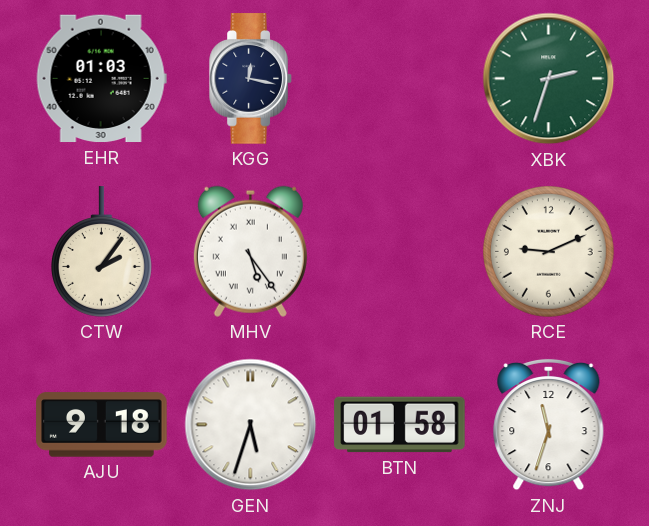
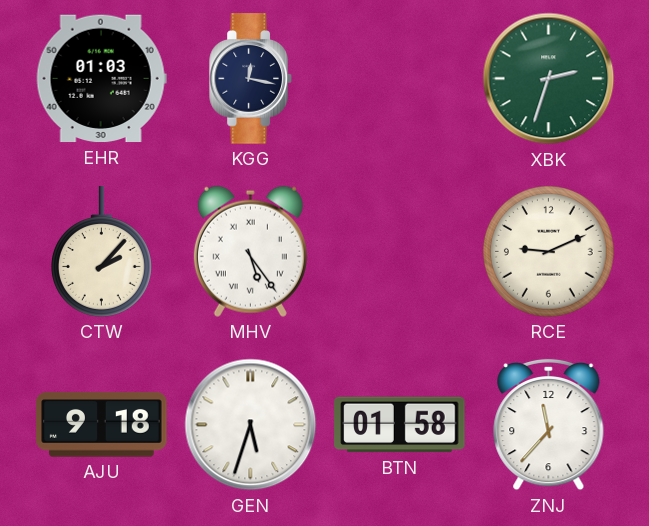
CTW: 2:06 -> 2:07 (101, 252)
ZNJ: 11:33 -> 11:37 (549, 425)
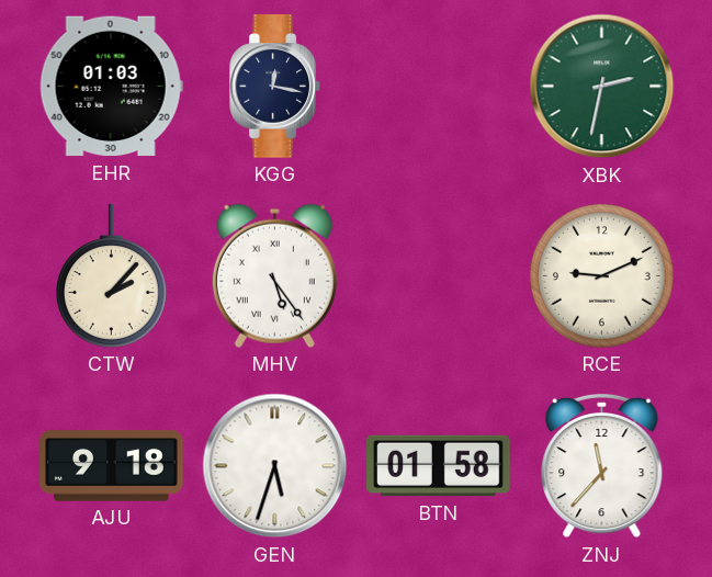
XBK: 2:33 -> 2:32 (602, 87)
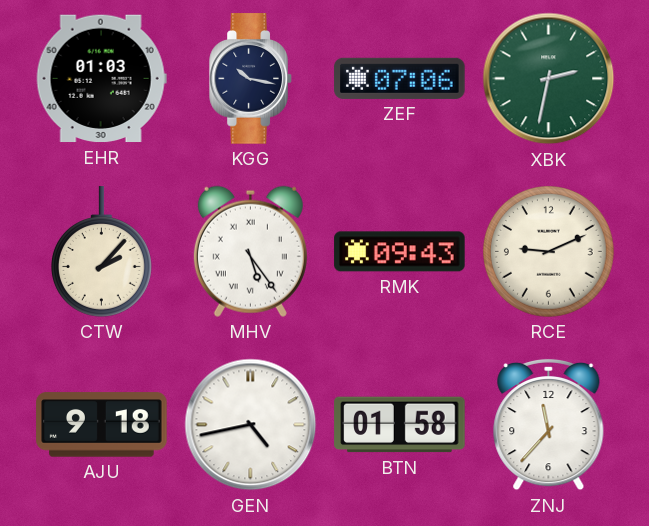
KGG: 12:17 -> 10:17 (251, 79)
ZEF: none -> 07:06 (400, 78)
RMK: none -> 09:43 (400, 252)
GEN: 5:33 -> 4:43 (251, 425)
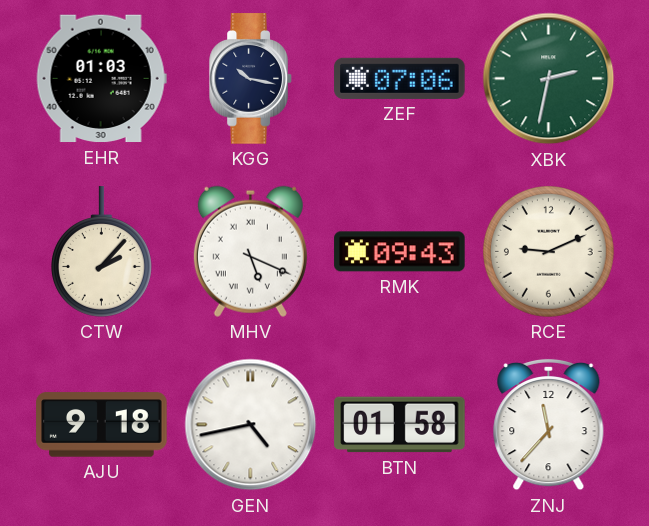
MHV: 5:24 -> 5:19 (250, 251)
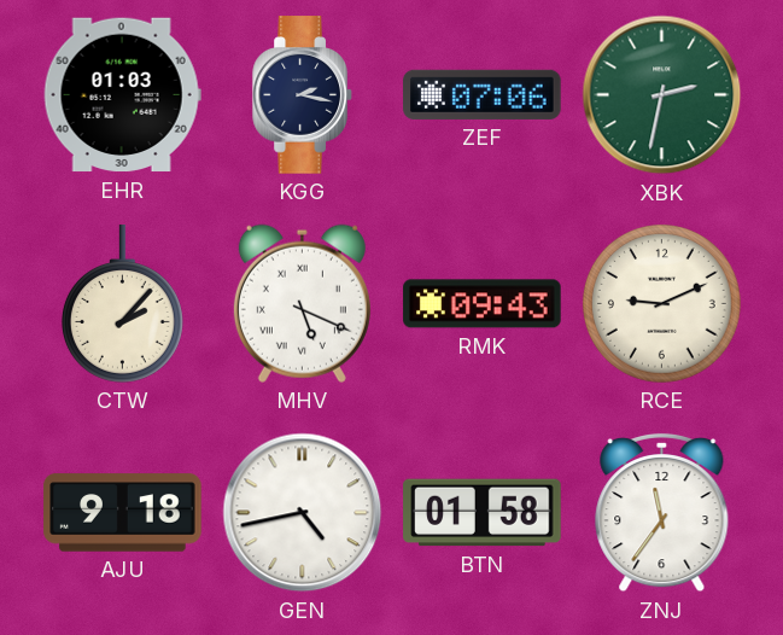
KGG: 10:17 -> 2:17 (303, 95)
ZNJ: 11:37 -> 11:36 (662, 513)
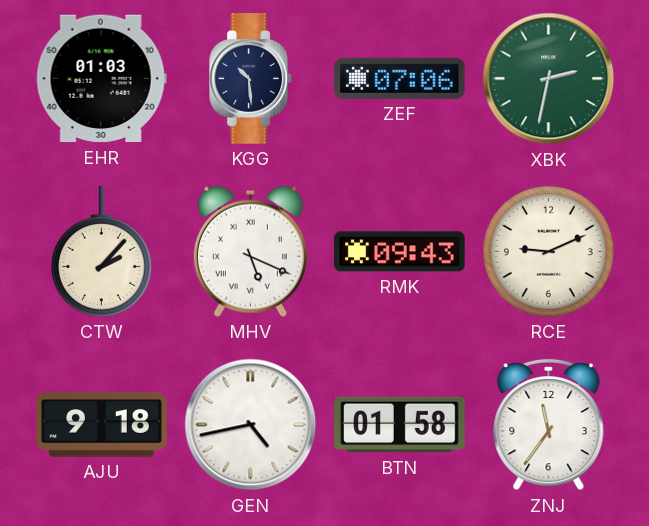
KGG: 2:17 -> 10:29 (251, 79)
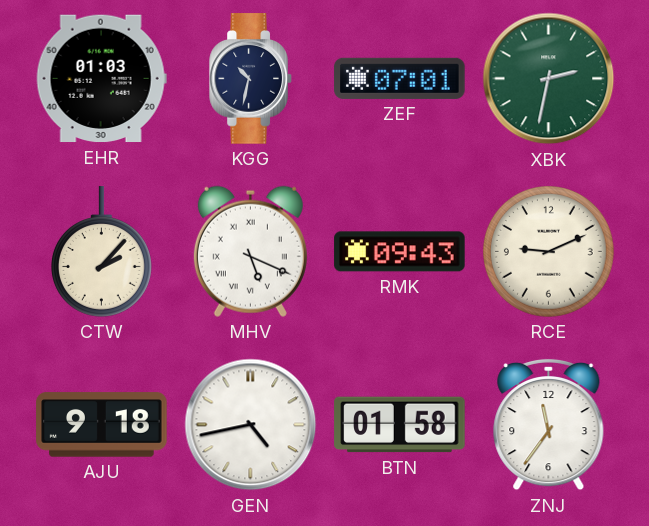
KGG: 10:29 -> 10:32 (251, 79)
ZEF: 07:06 -> 07:01 (400, 78)
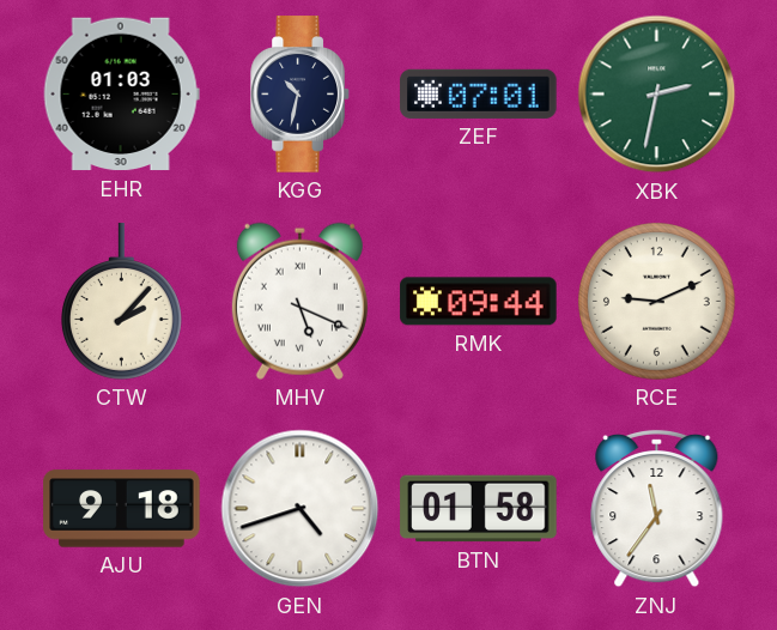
RMK: 09:43 -> 09:44 (479, 302)
GEN: 4:43 -> 4:42 (301, 509)
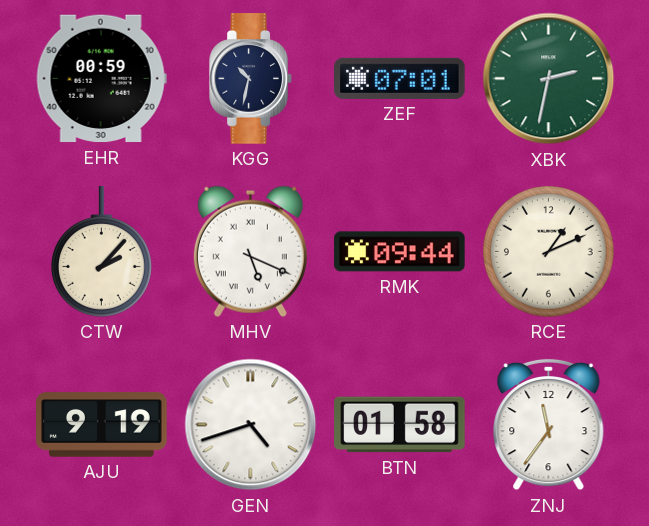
EHR: 01:03 -> 00:59 (101, 79)
RCE: 9:11 -> 1:11 (549, 252)
AJU: 9:18 -> 9:19 (102, 425)
